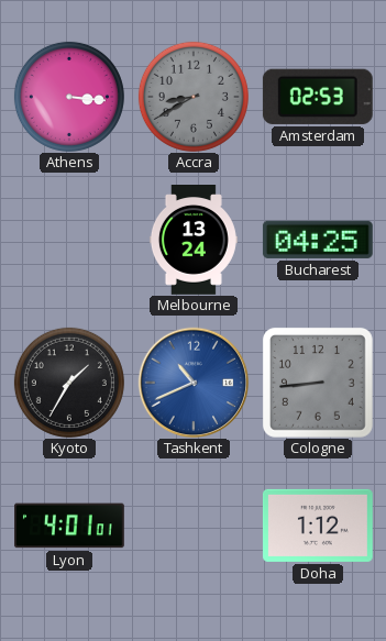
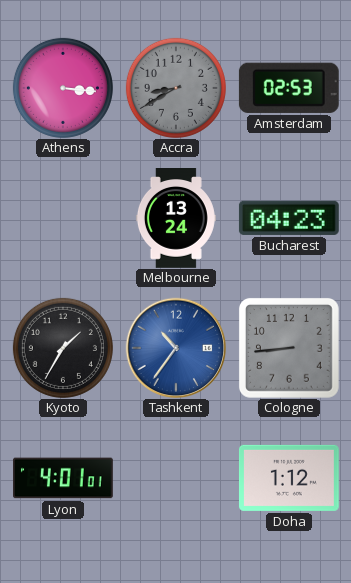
Bucharest: 04:25 -> 04:23 (289, 218)
Tashkent: 10:41 -> 10:36 (176, 348)
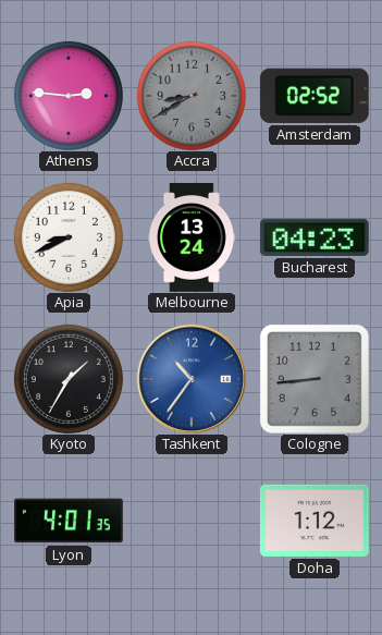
Athens: 3:16 -> 2:46 (69, 96)
Amsterdam: 02:53 -> 02:52 (315, 96)
Apia: none -> 8:41 (69, 237)
Lyon: 4:01:01 -> 4:01:35 (70, 521)
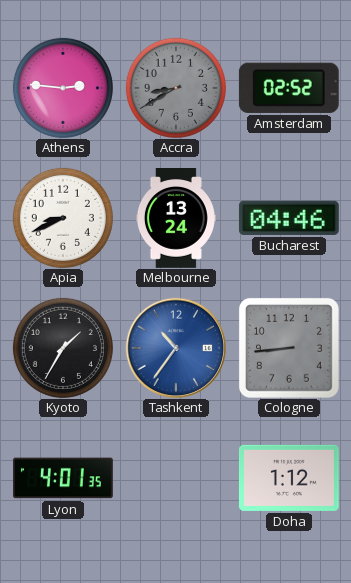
Bucharest: 04:23 -> 04:46 (289, 218)
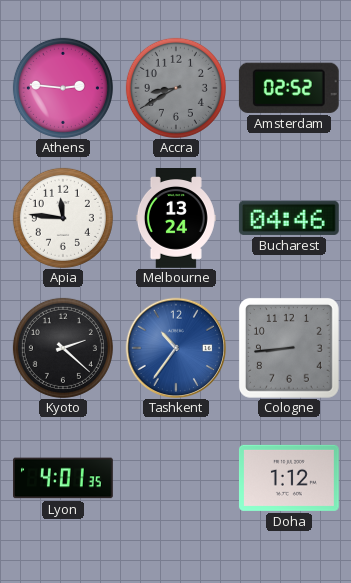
Apia: 8:41 -> 11:46 (63, 218)
Kyoto: 1:35 -> 2:22 (63, 348)
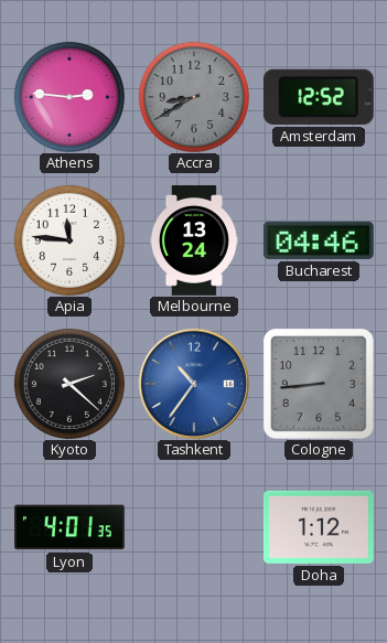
Amsterdam: 02:52 -> 12:52 (319, 97)
